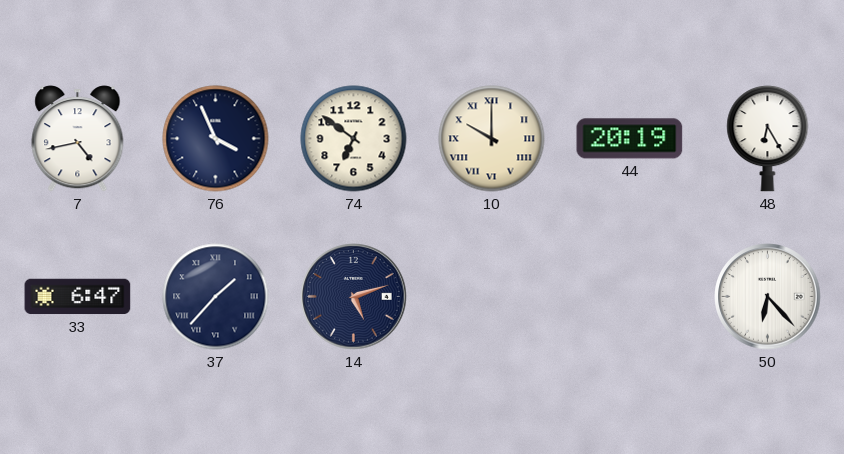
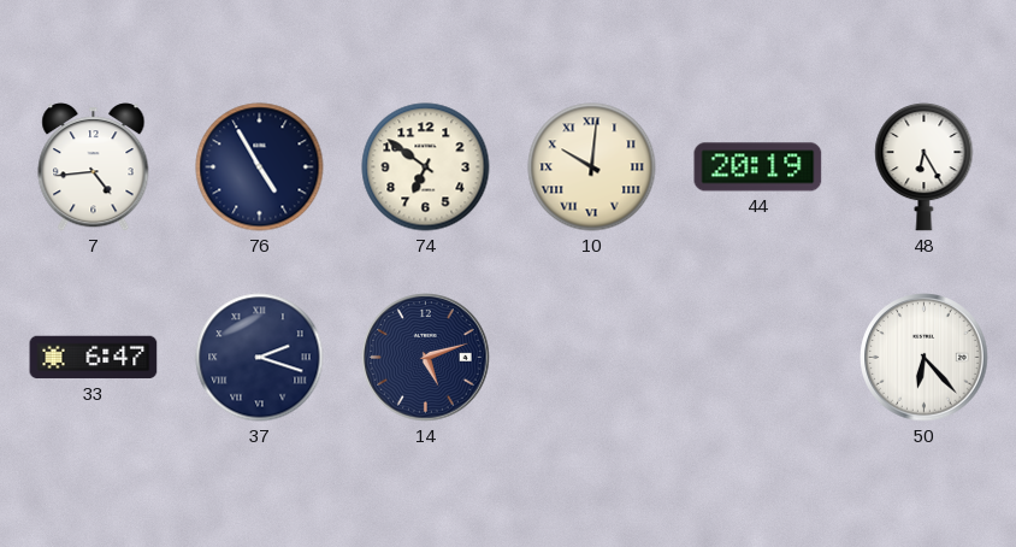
7: 4:43 -> 4:44 (94, 167)
76: 3:56 -> 4:55 (260, 167)
10: 10:00 -> 10:01 (592, 167)
37: 1:37 -> 2:18 (260, 358)
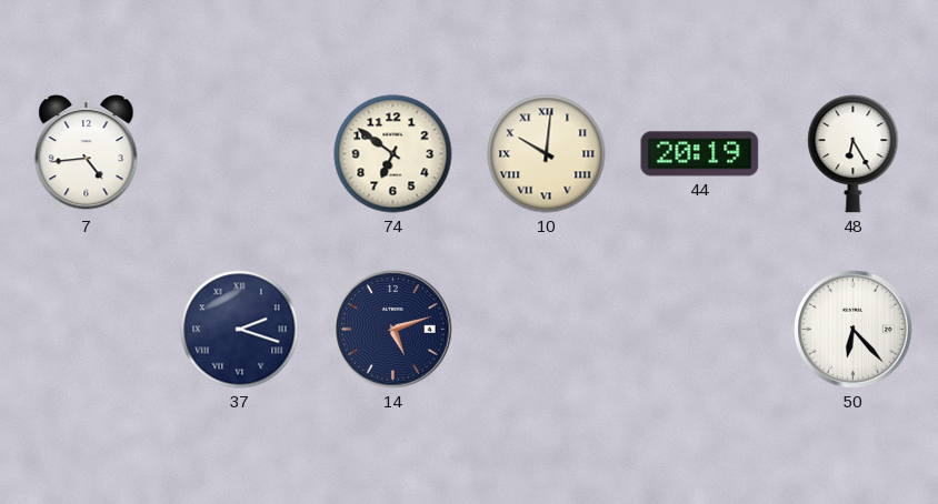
76: 4:55 -> none (260, 167)
33: 6:47 -> none (94, 358)
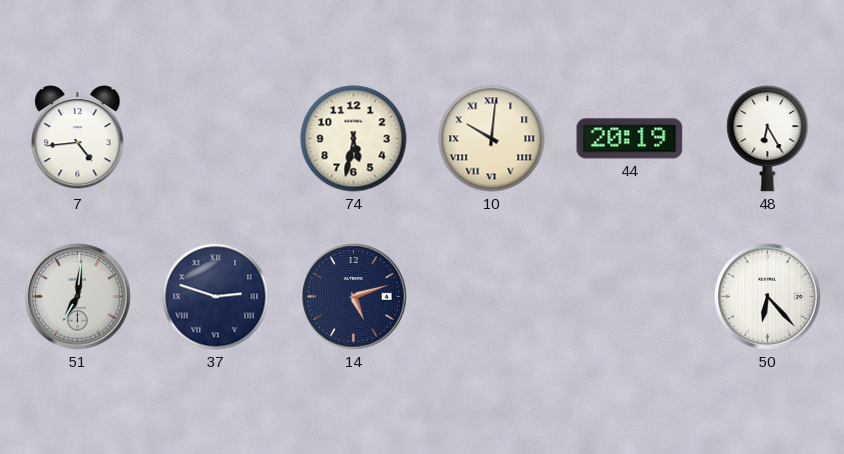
74: 6:51 -> 5:32 (354, 139)
51: none -> 7:01 (78, 297)
37: 2:18 -> 2:48 (216, 297)
